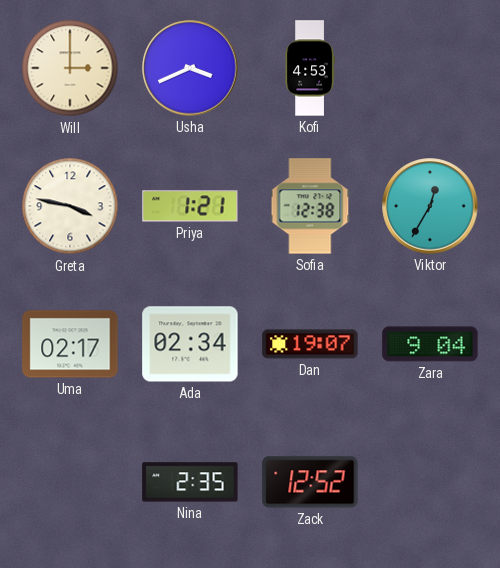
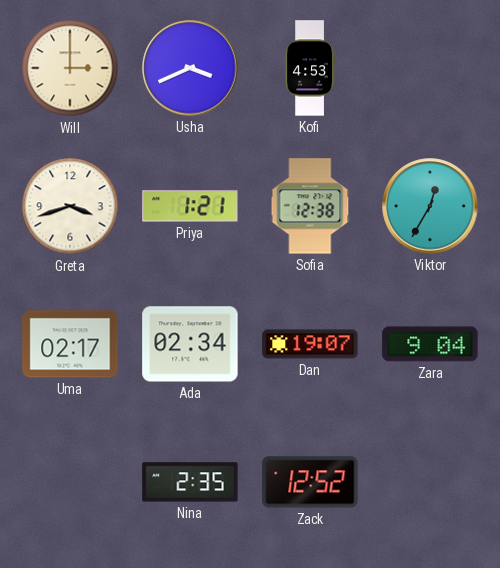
Greta: 3:47 -> 3:42 (70, 206)
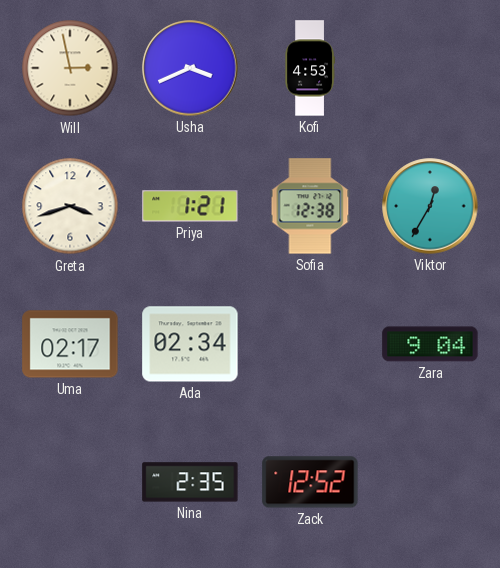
Will: 3:00 -> 2:58 (70, 68)
Dan: 19:07 -> none (310, 344)
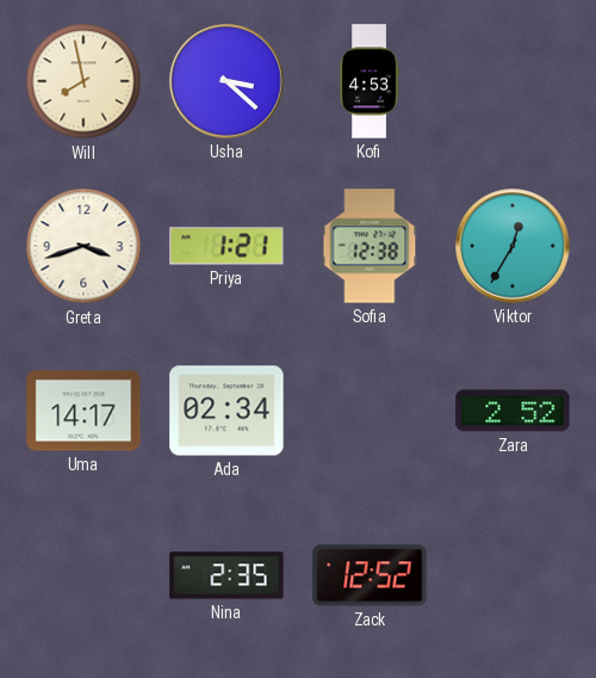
Will: 2:58 -> 7:58 (83, 81)
Usha: 3:41 -> 3:22 (226, 81)
Uma: 02:17 -> 14:17 (83, 411)
Zara: 9:04 -> 2:52 (513, 411)
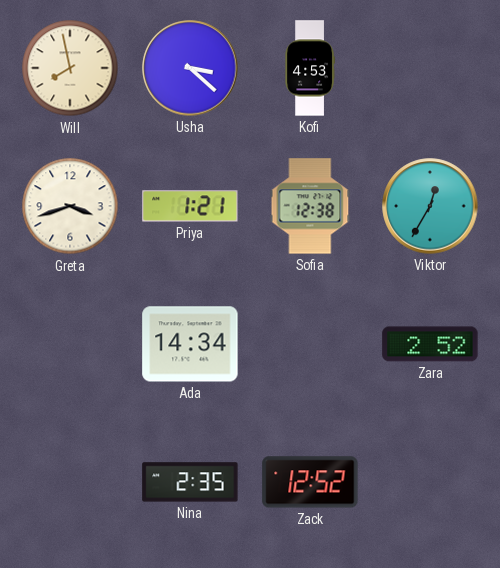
Uma: 14:17 -> none (83, 411)
Ada: 02:34 -> 14:34 (190, 344)
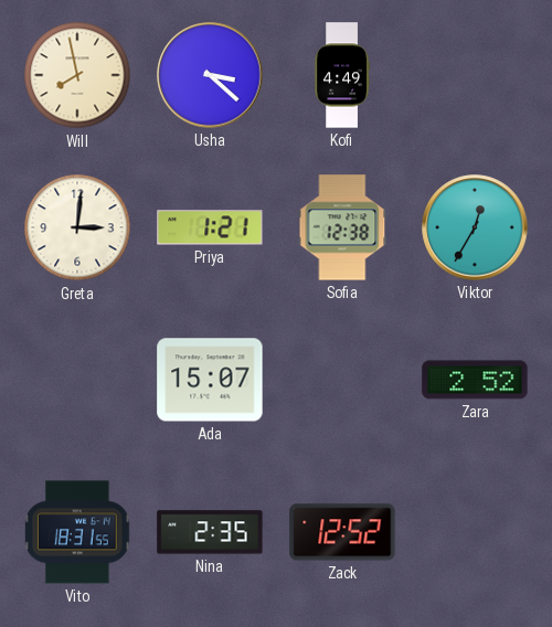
Kofi: 4:53 -> 4:49 (342, 75)
Greta: 3:42 -> 3:01 (77, 227)
Ada: 14:34 -> 15:07 (210, 380)
Vito: none -> 18:31 (78, 532)
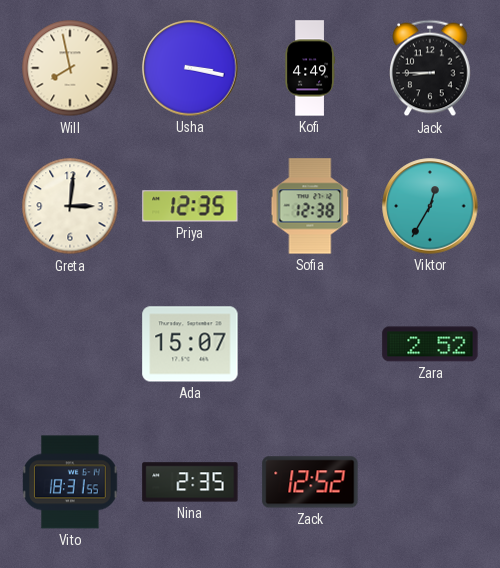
Usha: 3:22 -> 3:17 (190, 68)
Jack: none -> 8:45 (430, 68)
Priya: 1:21 -> 12:35 (190, 206)
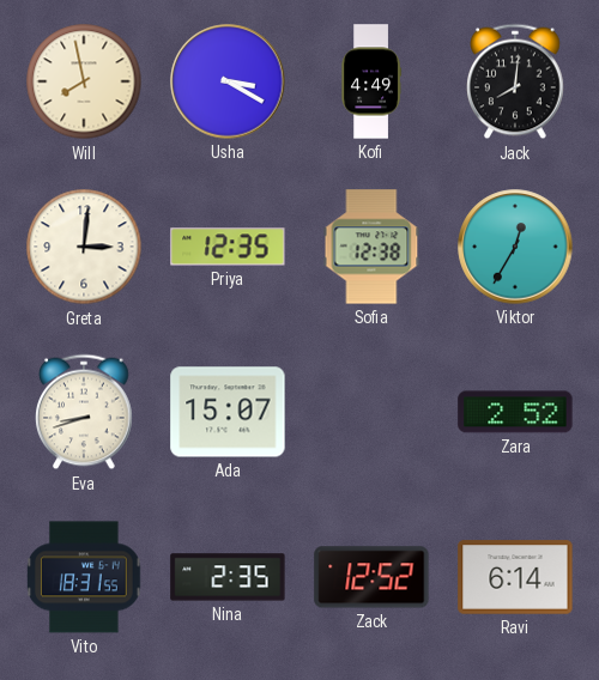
Usha: 3:17 -> 3:20 (228, 81)
Jack: 8:45 -> 8:01 (515, 81)
Eva: none -> 8:42 (84, 412)
Ravi: none -> 6:14 (515, 577)
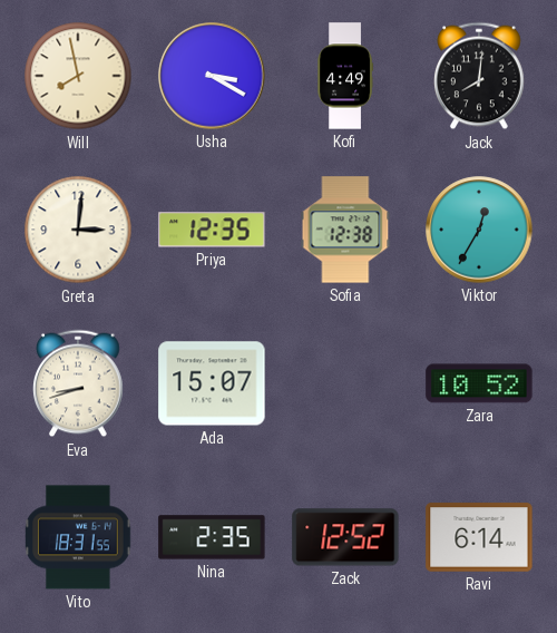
Zara: 2:52 -> 10:52 (479, 383)
